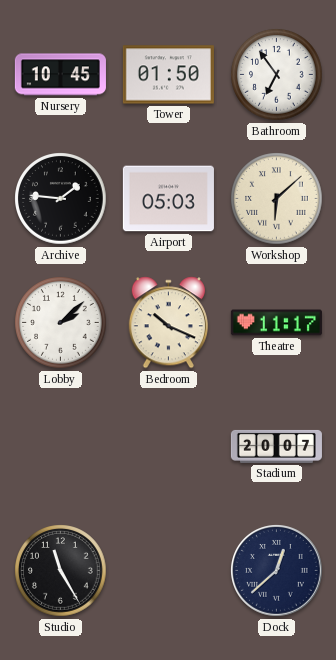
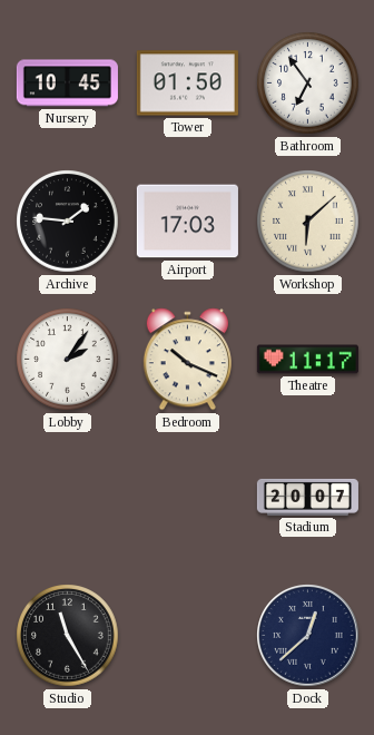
Airport: 05:03 -> 17:03 (187, 222)
Lobby: 2:08 -> 2:06 (68, 360)
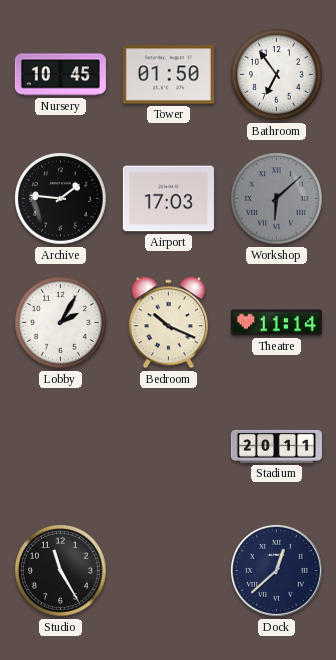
Workshop dial: cream -> grey (277, 199)
Lobby: 2:06 -> 2:05 (61, 323)
Theatre: 11:17 -> 11:14 (276, 323)
Stadium: 20:07 -> 20:11 (276, 446)
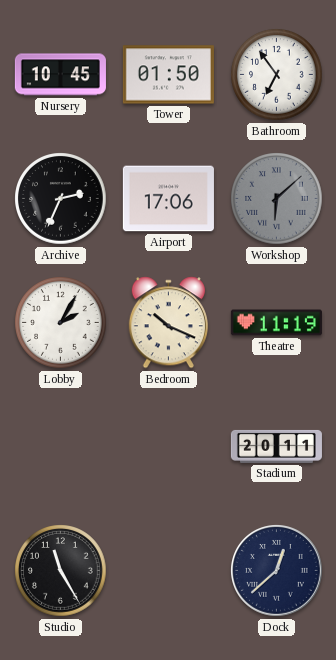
Archive: 1:46 -> 2:34 (61, 199)
Airport: 17:03 -> 17:06 (168, 199)
Theatre: 11:14 -> 11:19 (276, 323)
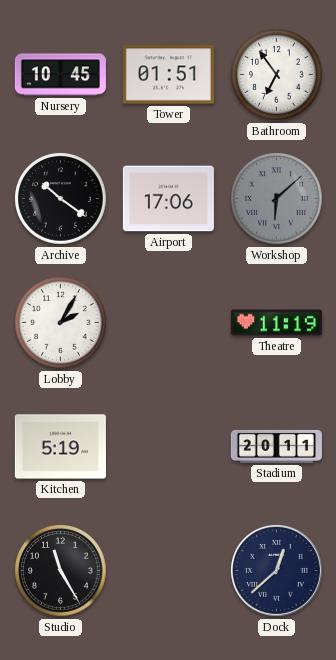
Tower: 01:50 -> 01:51 (168, 75)
Archive: 2:34 -> 10:21 (61, 199)
Bedroom: 10:19 -> none (168, 323)
Kitchen: none -> 5:19 (60, 447)
